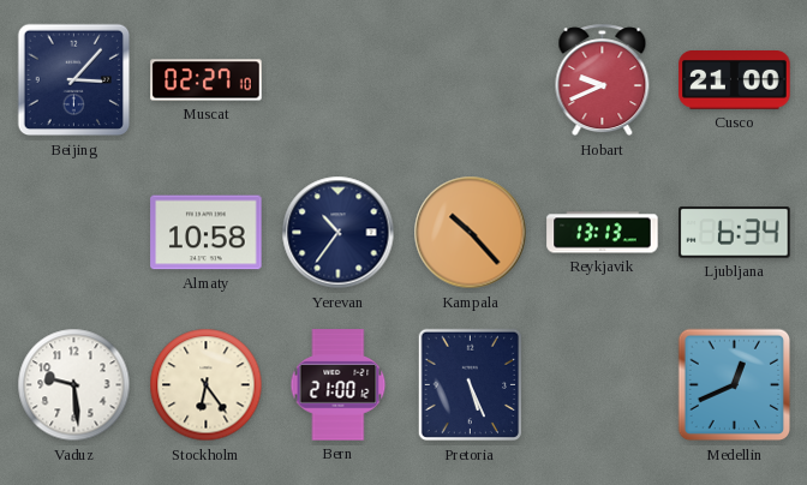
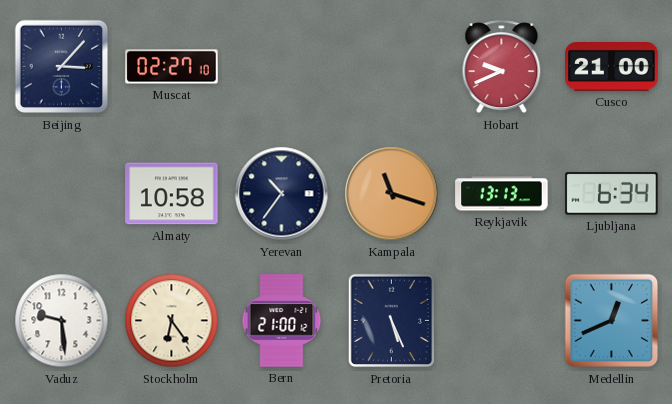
Kampala: 10:23 -> 11:18 (392, 194)
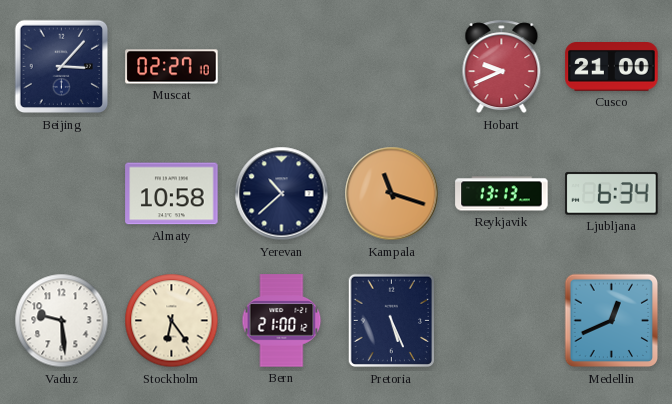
Yerevan: 10:36 -> 10:38 (282, 194)
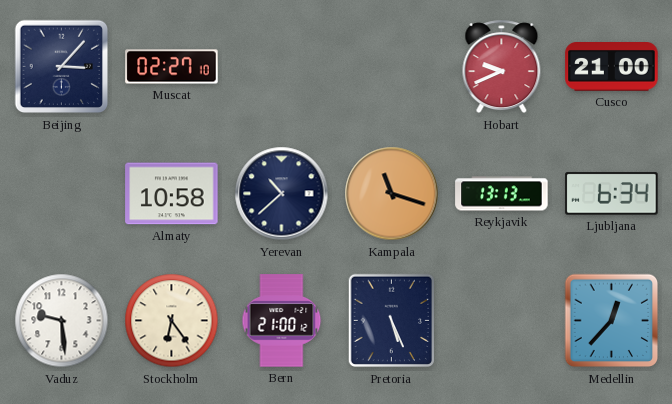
Medellin: 12:41 -> 12:37 (612, 321)
